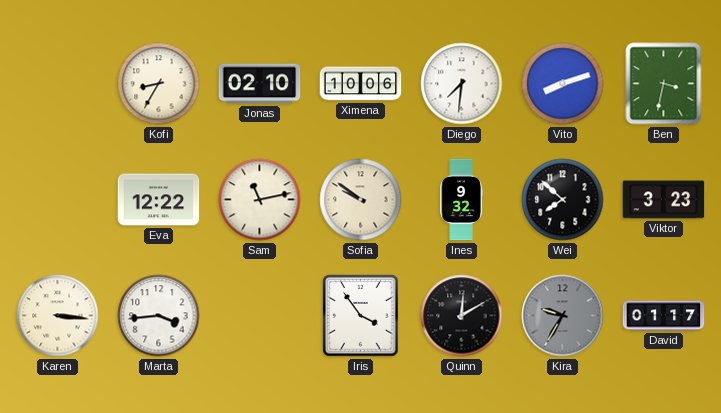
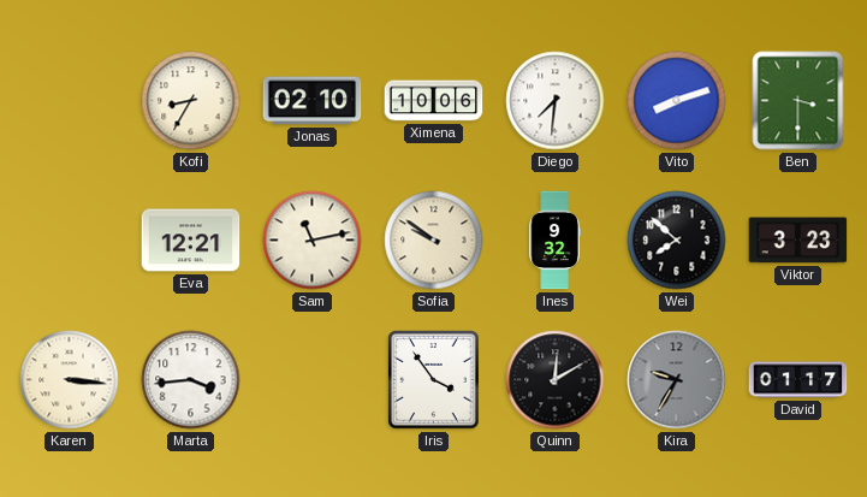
Ben: 3:32 -> 3:30 (798, 101)
Eva: 12:22 -> 12:21 (191, 241)
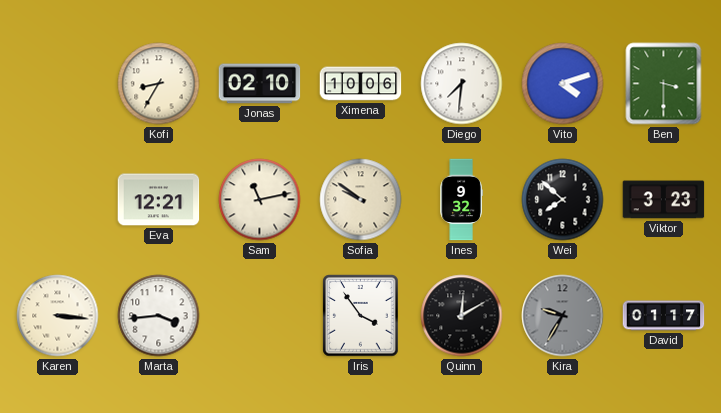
Vito: 8:12 -> 4:12 (563, 84)
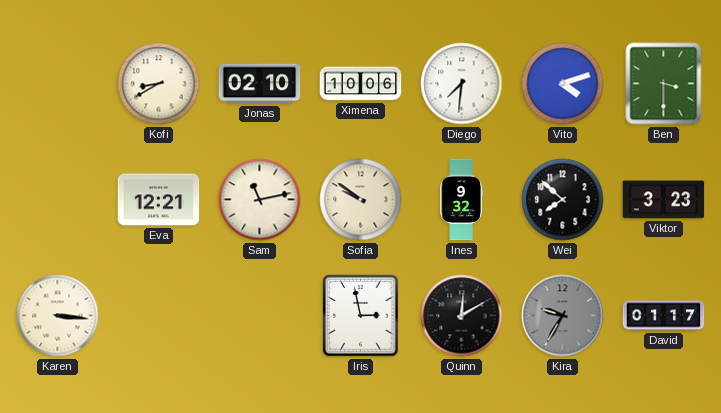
Kofi: 8:35 -> 8:40 (159, 84)
Marta: 3:44 -> none (159, 316)
Iris: 3:54 -> 2:58 (361, 316)
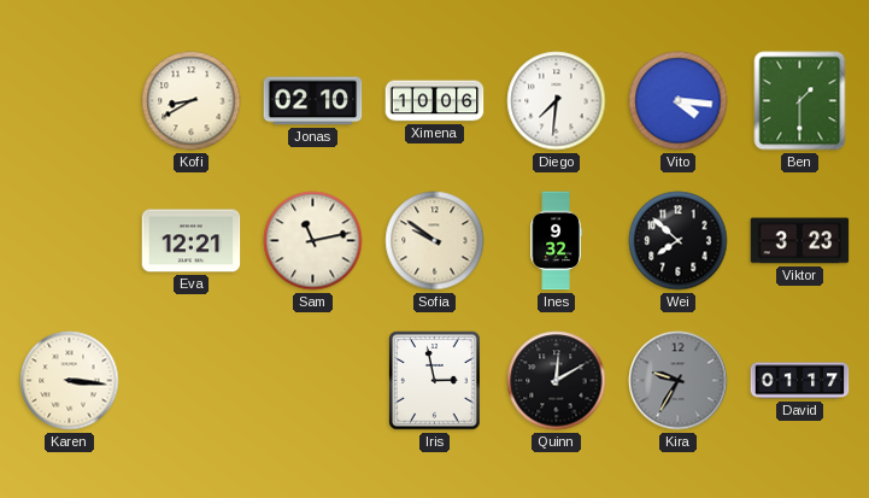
Vito: 4:12 -> 4:16 (679, 101)
Ben: 3:30 -> 1:30 (800, 101)
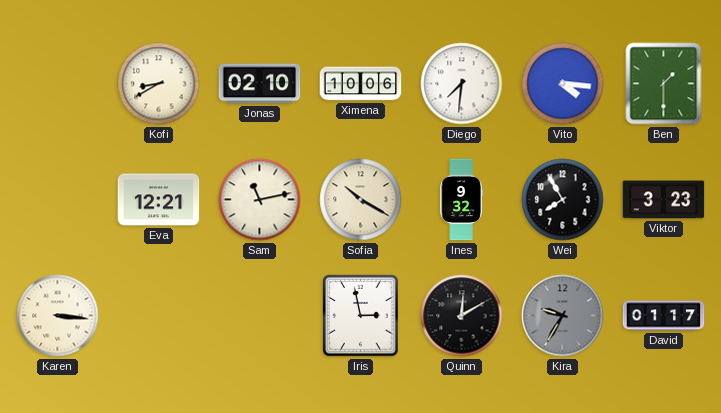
Sofia: 9:51 -> 10:20 (361, 200)
Wei: 7:52 -> 7:55 (563, 200)
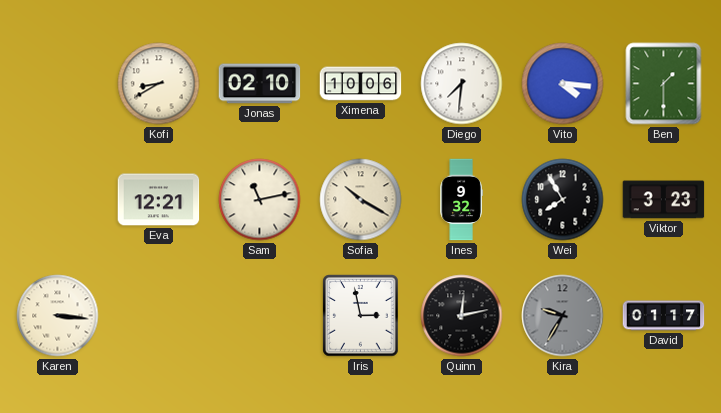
Quinn: 12:10 -> 12:13 (462, 316)
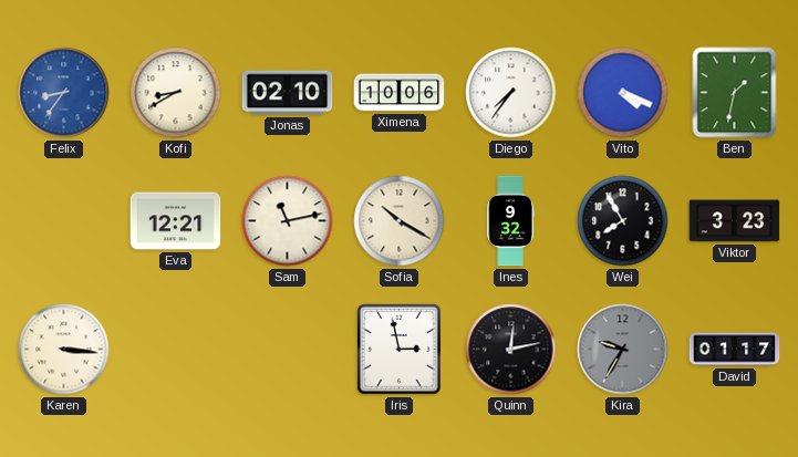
Felix: none -> 8:36 (64, 93)
Diego: 7:31 -> 7:36 (511, 93)
Vito: 4:16 -> 4:19 (623, 93)
Ben: 1:30 -> 1:32 (735, 93)
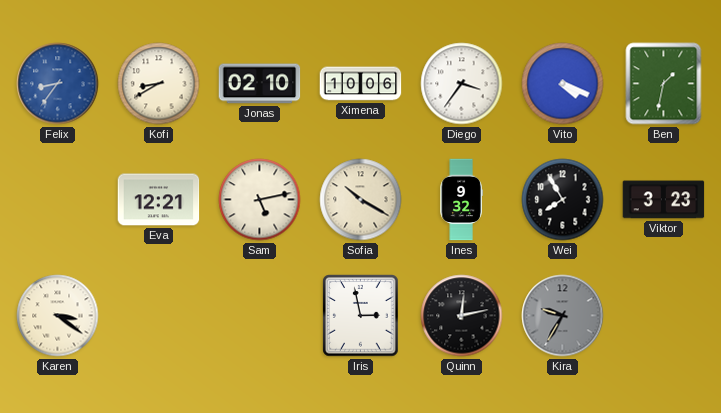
Diego: 7:36 -> 3:36 (462, 84)
Sam: 11:13 -> 5:13 (260, 200)
Karen: 3:16 -> 3:21 (58, 316)
David: 01:17 -> none (735, 350)
